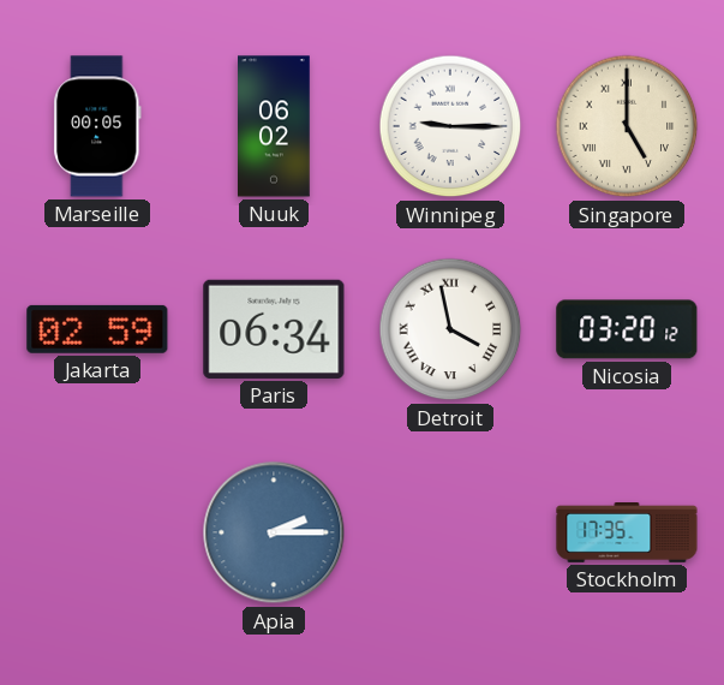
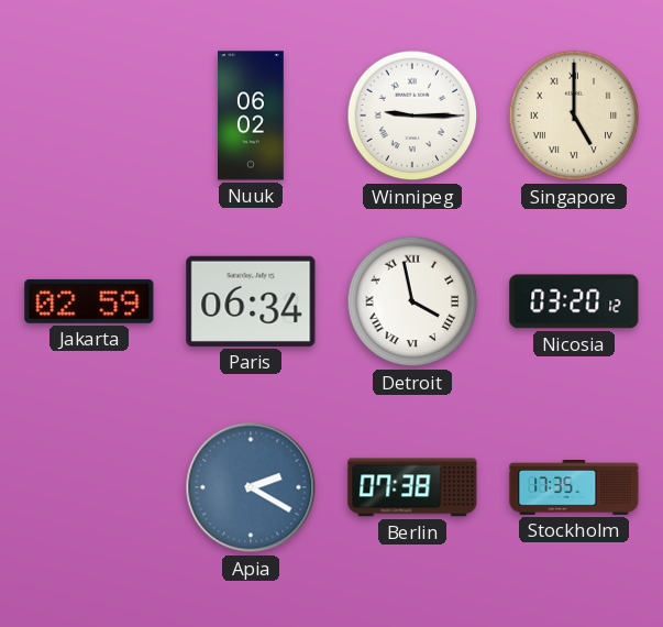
Marseille: 00:05 -> none (97, 126)
Apia: 2:15 -> 2:20 (251, 487)
Berlin: none -> 07:38 (412, 487)
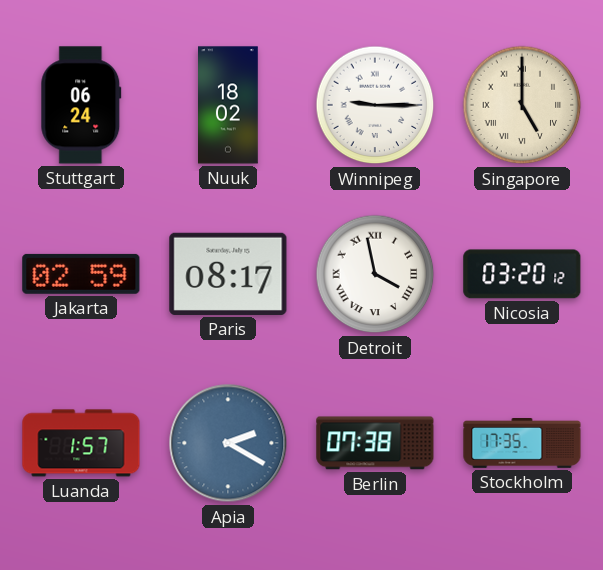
Stuttgart: none -> 06:24 (81, 105)
Nuuk: 06:02 -> 18:02 (229, 105)
Paris: 06:34 -> 08:17 (228, 274)
Luanda: none -> 1:57 (81, 443)
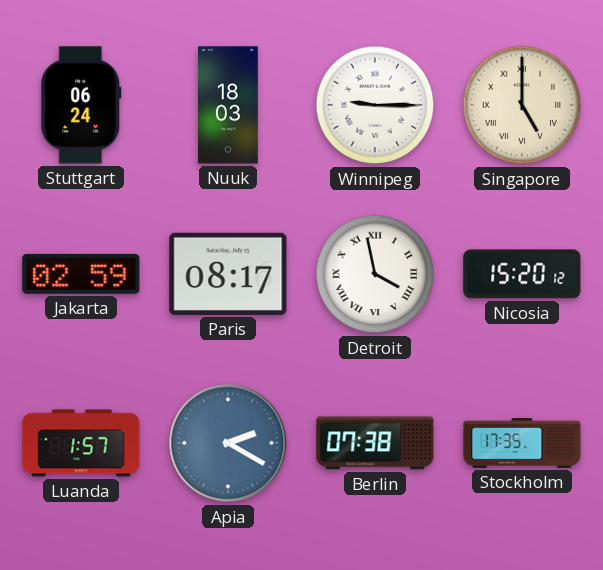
Nuuk: 18:02 -> 18:03 (229, 105)
Nicosia: 03:20 -> 15:20 (522, 274)
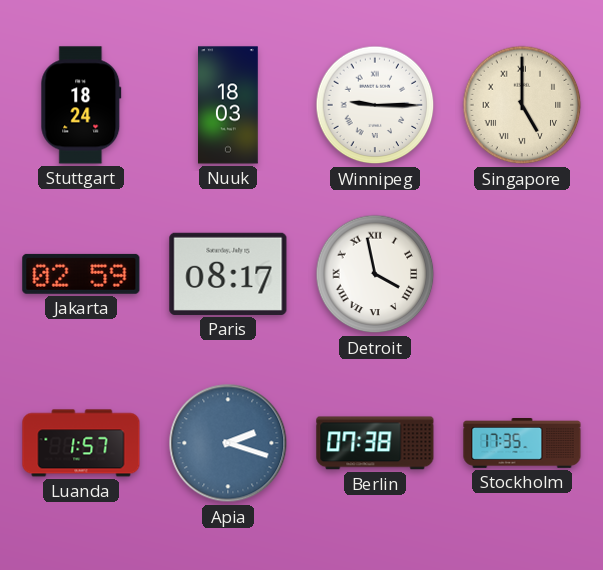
Stuttgart: 06:24 -> 18:24 (81, 105)
Nicosia: 15:20 -> none (522, 274)
Apia: 2:20 -> 2:18 (228, 443)
